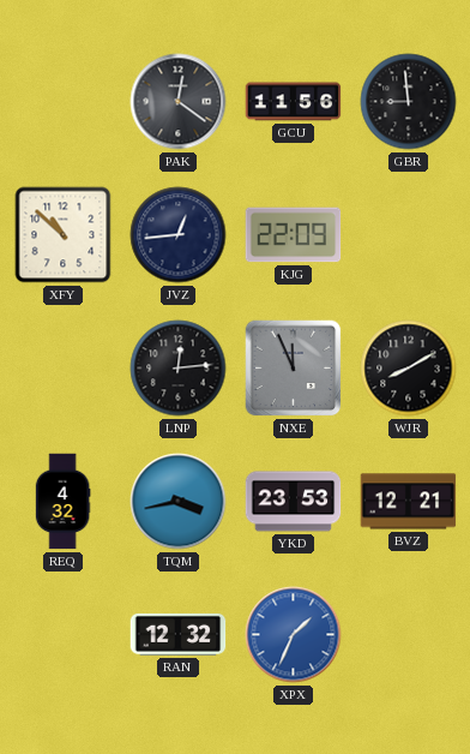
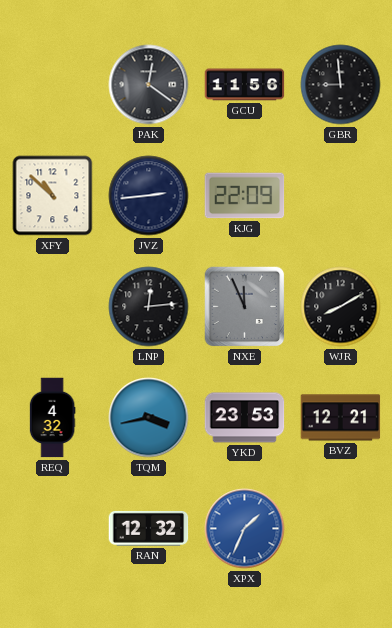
JVZ: 12:44 -> 2:44 (149, 196)
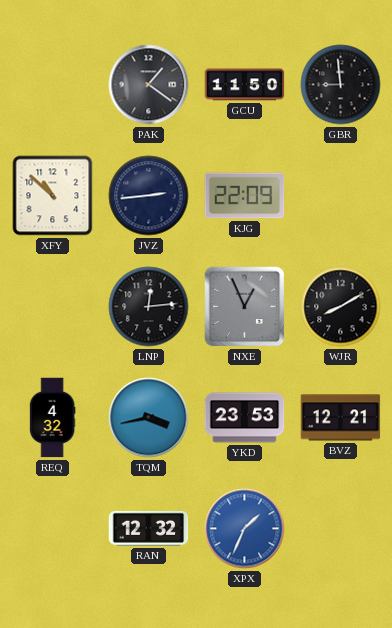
PAK: 12:21 -> 1:21 (149, 85)
GCU: 11:56 -> 11:50 (245, 85)
NXE: 11:56 -> 12:56 (245, 307)
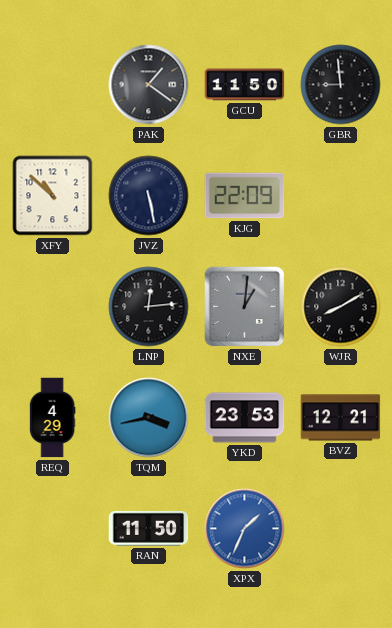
JVZ: 2:44 -> 5:28 (149, 196)
NXE: 12:56 -> 1:01 (245, 307)
REQ: 4:32 -> 4:29 (52, 418)
RAN: 12:32 -> 11:50 (149, 528)
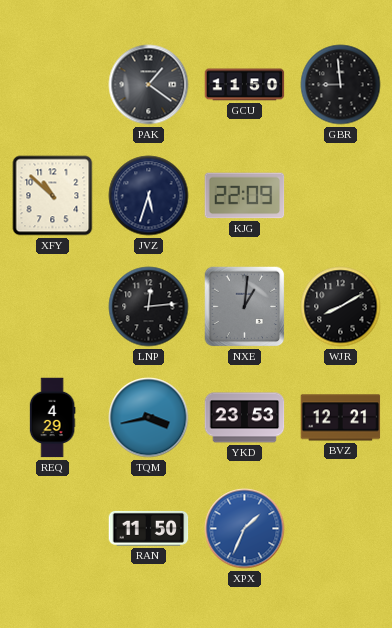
JVZ: 5:28 -> 5:33 (149, 196)
